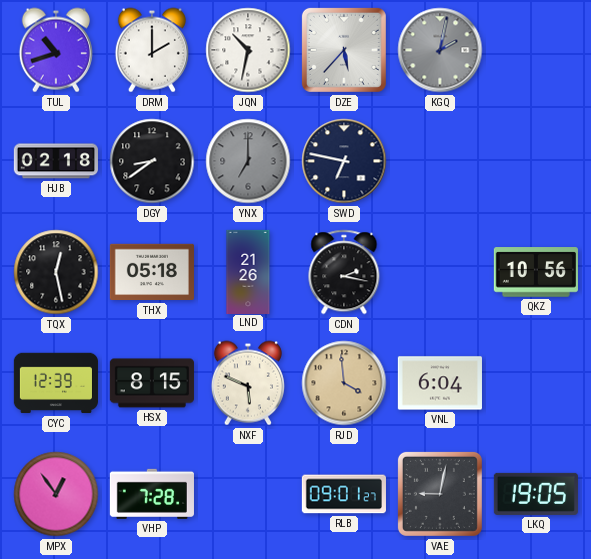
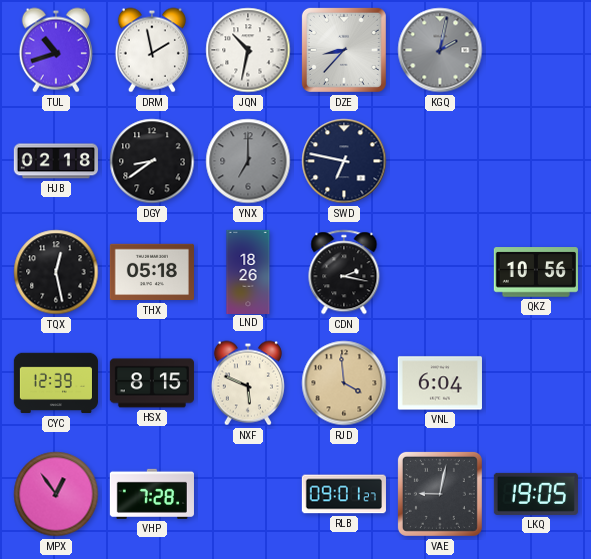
DRM: 2:00 -> 1:58 (152, 50)
DZE: 5:37 -> 8:37 (344, 50)
LND: 21:26 -> 18:26 (248, 271)
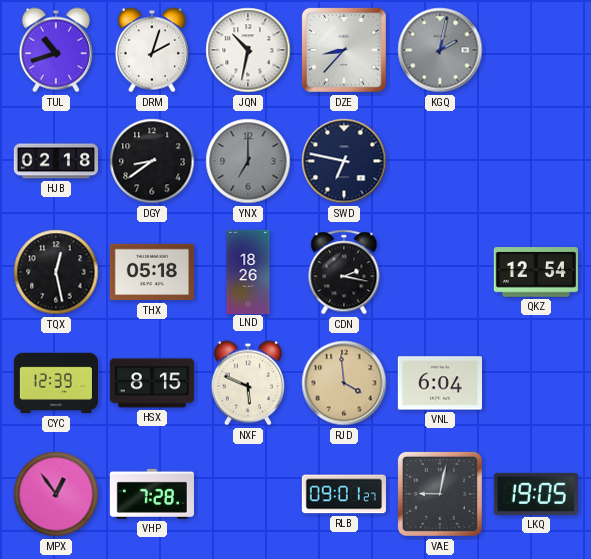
DRM: 1:58 -> 2:03 (152, 50)
QKZ: 10:56 -> 12:54 (536, 272)
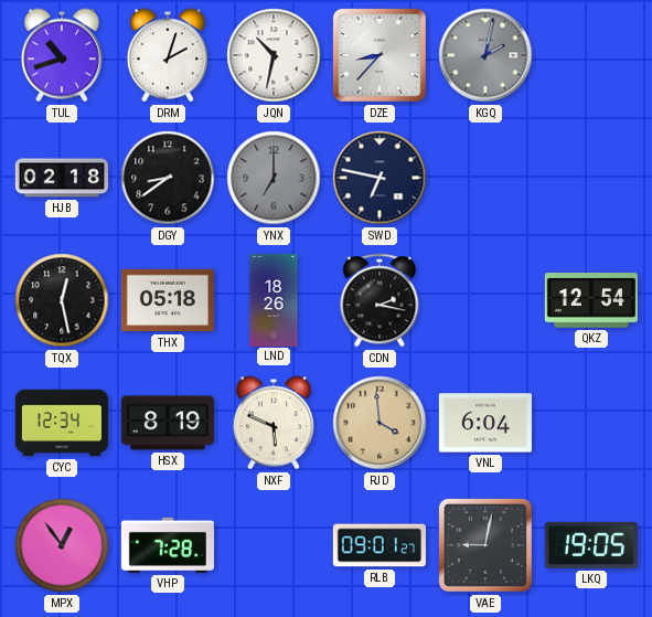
CYC: 12:39 -> 12:34 (62, 423)
HSX: 8:15 -> 8:19 (168, 423)
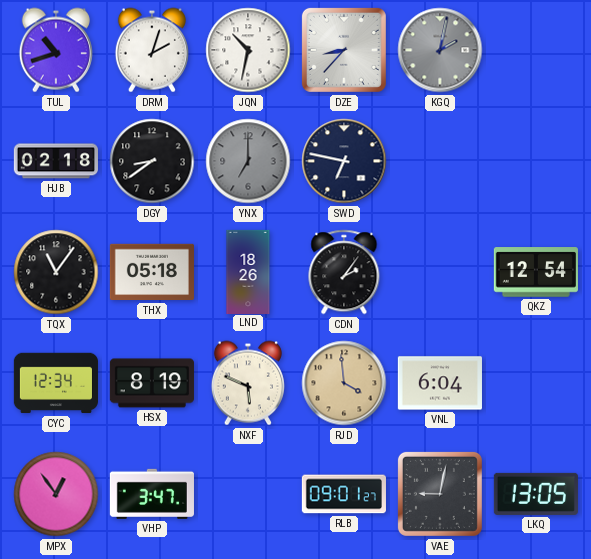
TQX: 12:28 -> 11:06 (56, 272)
CDN: 2:17 -> 2:06 (344, 272)
VHP: 7:28 -> 3:47 (152, 494)
LKQ: 19:05 -> 13:05 (536, 494)
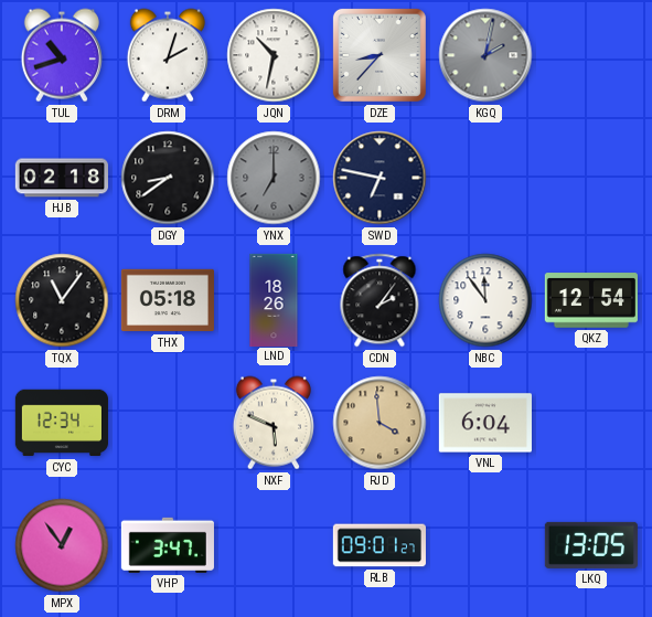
NBC: none -> 11:54 (485, 300)
HSX: 8:19 -> none (152, 383)
VAE: 9:02 -> none (440, 494)
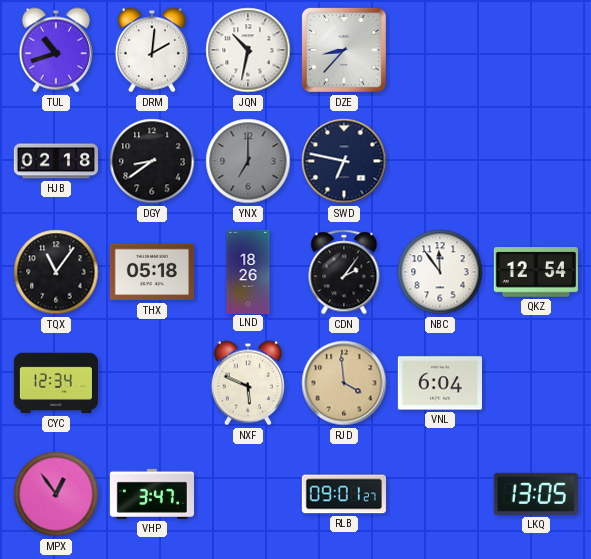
DRM: 2:03 -> 2:01 (152, 50)
KGQ: 2:02 -> none (485, 55)
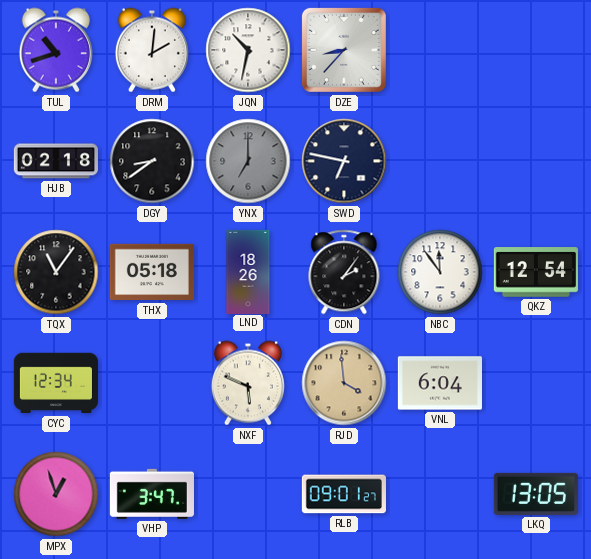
MPX: 12:54 -> 12:57 (56, 494)
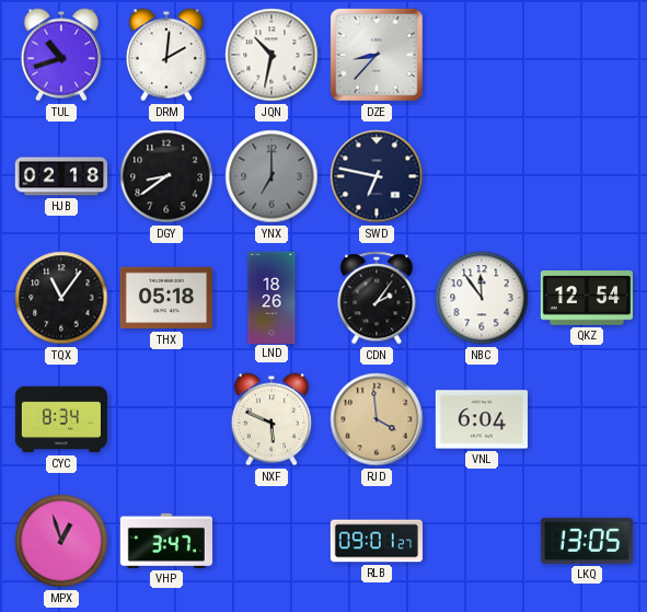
CYC: 12:34 -> 8:34 (61, 419)
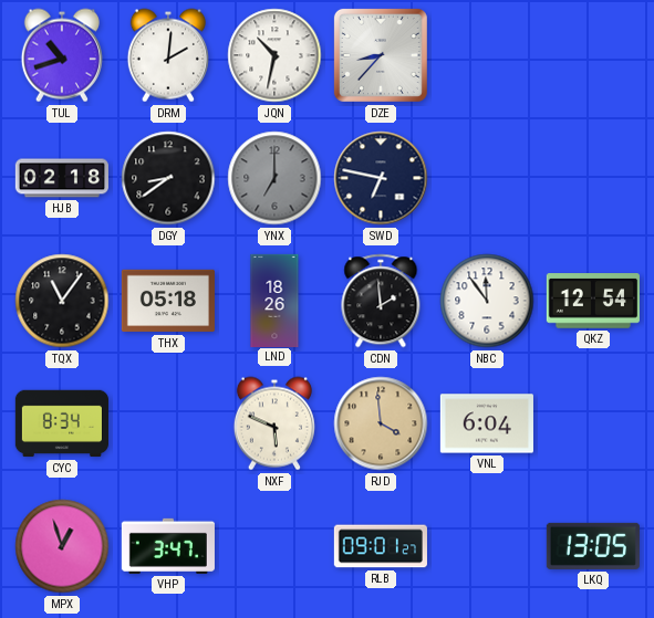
CDN: 2:06 -> 1:59 (381, 301)
